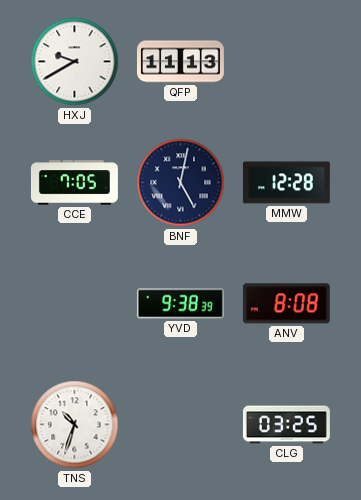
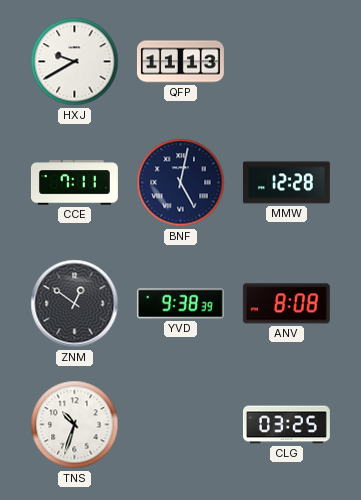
CCE: 7:05 -> 7:11 (74, 183)
ZNM: none -> 12:51 (75, 304)
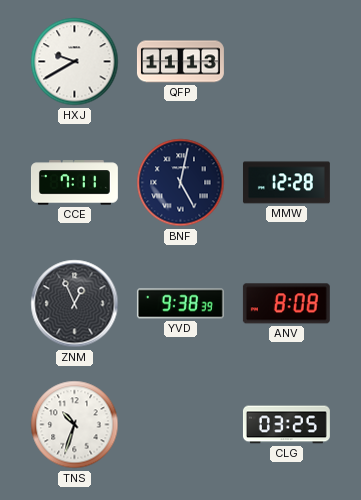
ZNM: 12:51 -> 12:56 (75, 304)
